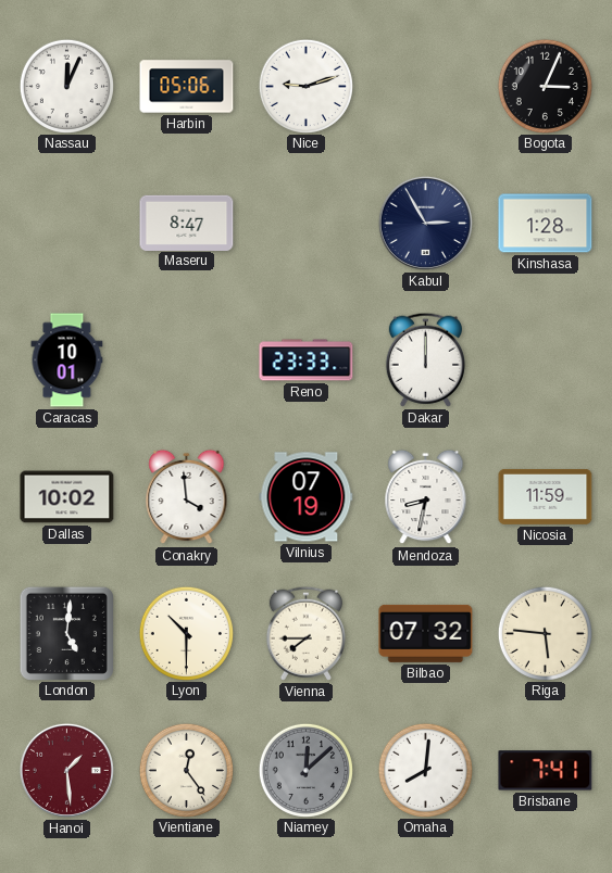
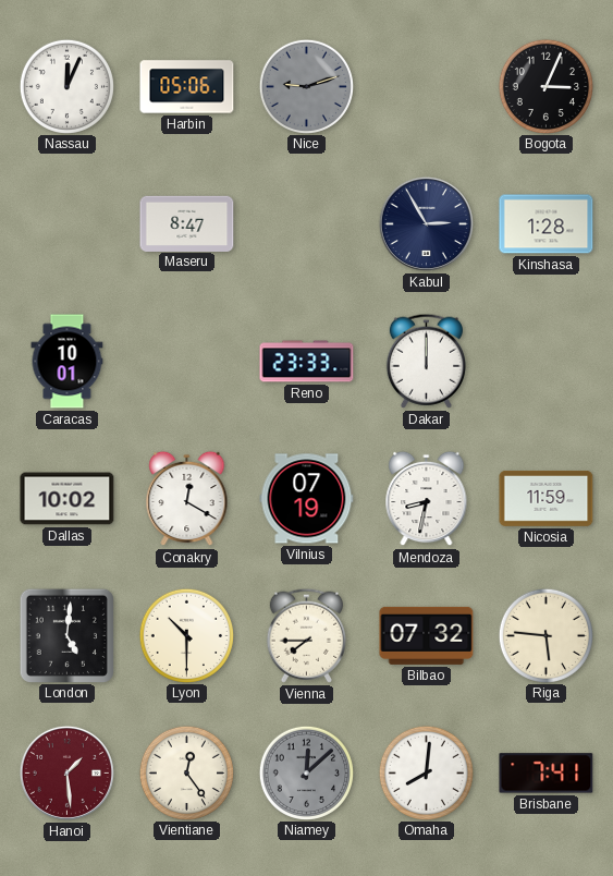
Nice dial: white -> grey (306, 86)
Conakry: 3:59 -> 12:20 (187, 499)
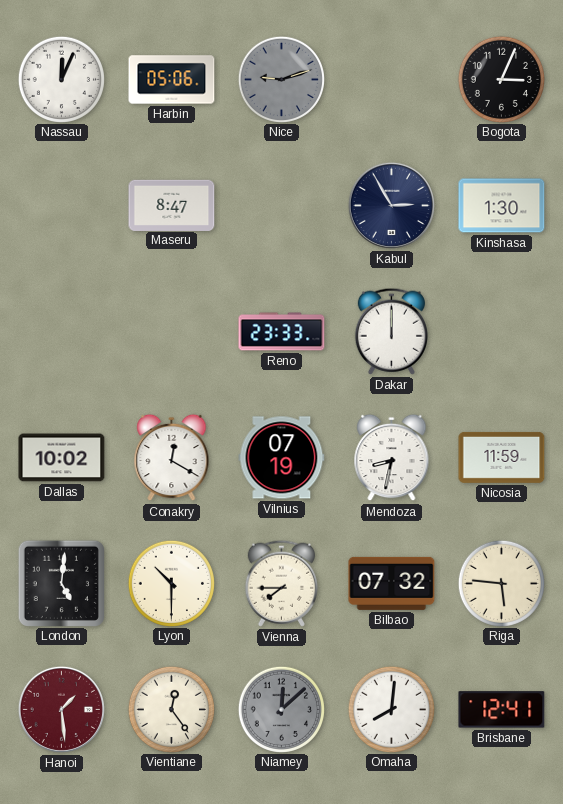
Kinshasa: 1:28 -> 1:30 (502, 206)
Caracas: 10:01 -> none (68, 362)
Brisbane: 7:41 -> 12:41 (502, 710)
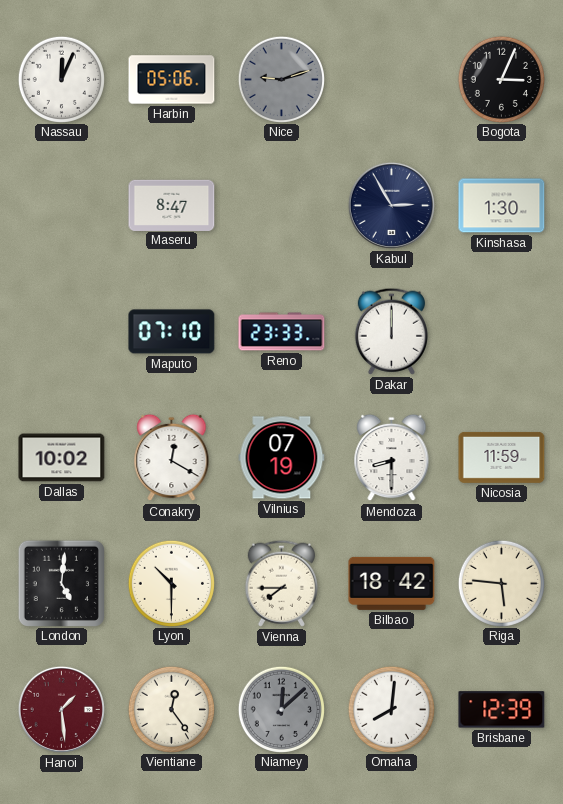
Maputo: none -> 07:10 (172, 332)
Mendoza: 8:32 -> 8:30 (392, 458)
Bilbao: 07:32 -> 18:42 (392, 583)
Brisbane: 12:41 -> 12:39 (502, 710)
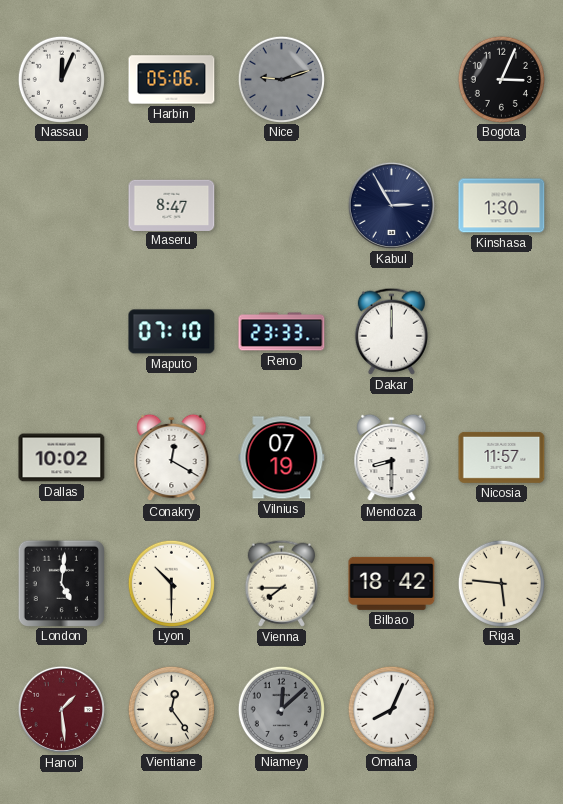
Nicosia: 11:59 -> 11:57 (502, 457)
Omaha: 8:01 -> 8:04 (391, 709)
Brisbane: 12:39 -> none (502, 710)
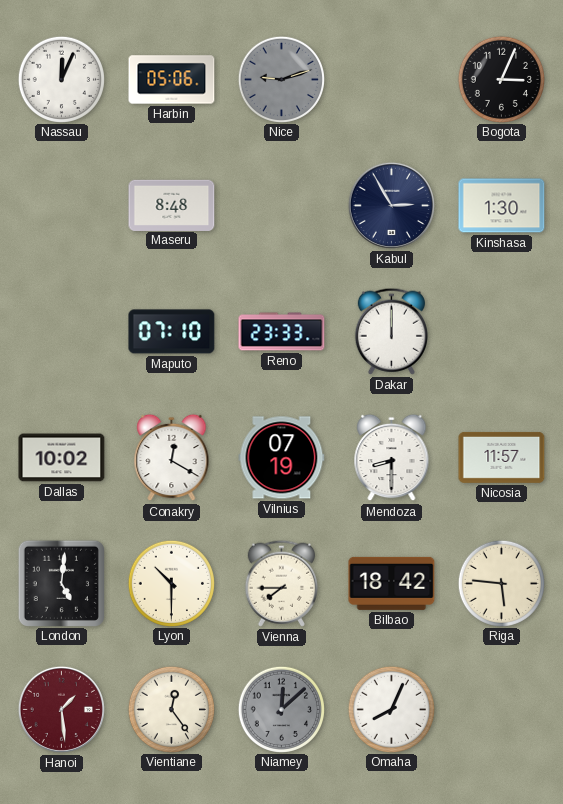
Maseru: 8:47 -> 8:48 (172, 205)
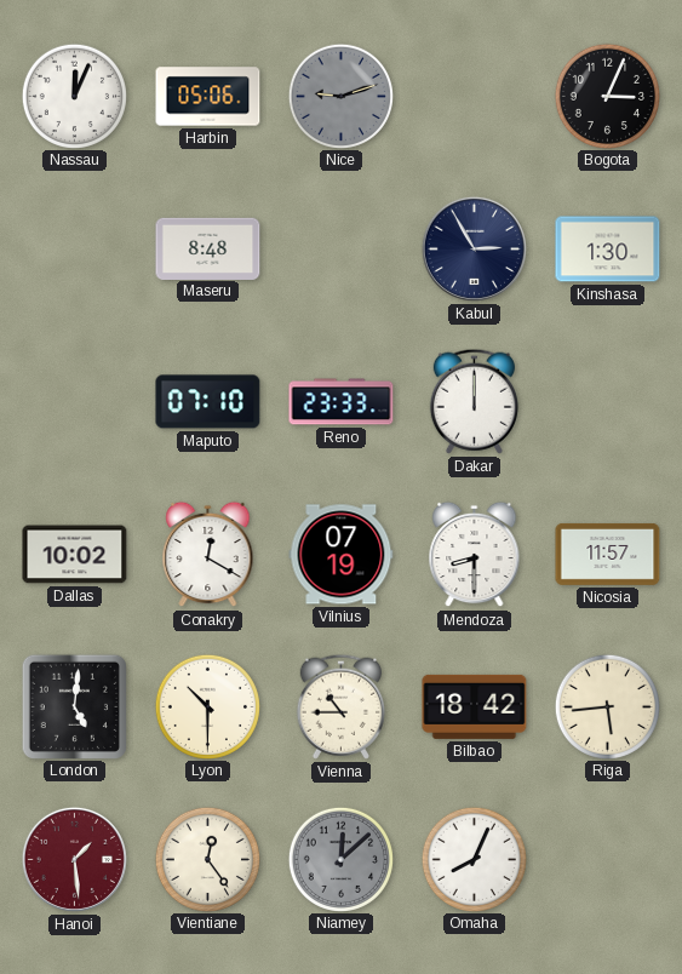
Vienna: 7:45 -> 10:45 (340, 706)
Riga: 5:46 -> 5:44 (607, 706)
